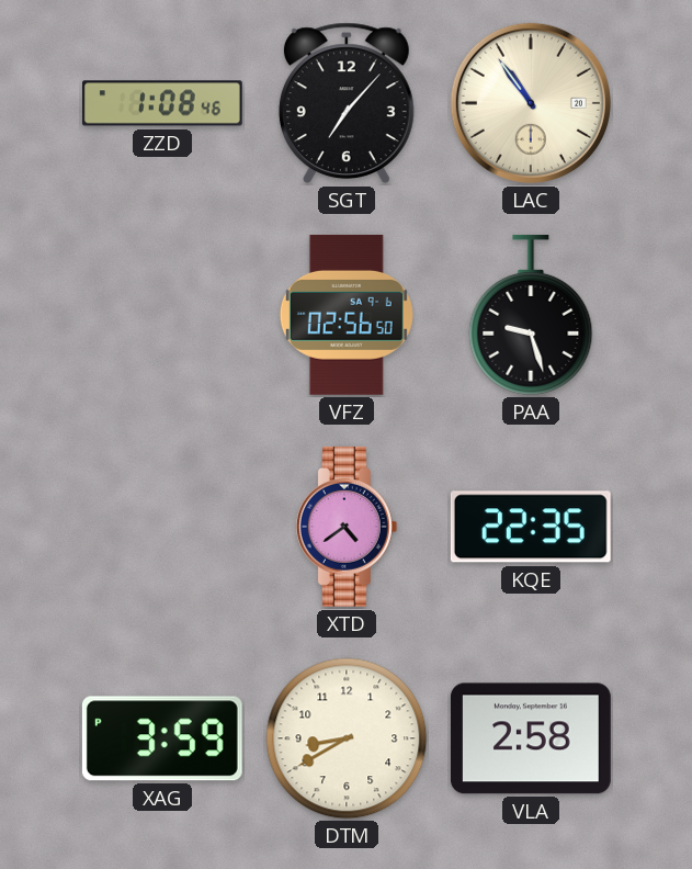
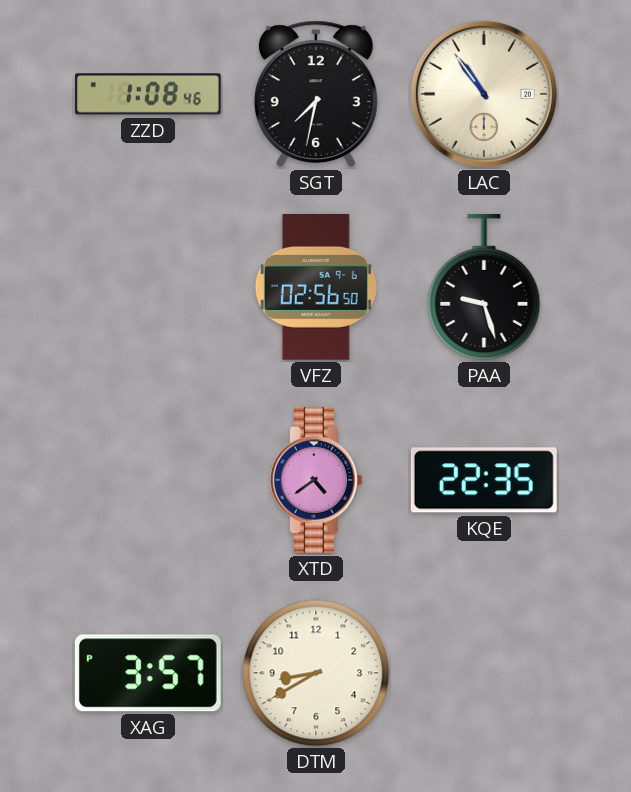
SGT: 7:07 -> 7:32 (316, 94)
XAG: 3:59 -> 3:57 (148, 673)
VLA: 2:58 -> none (531, 738)
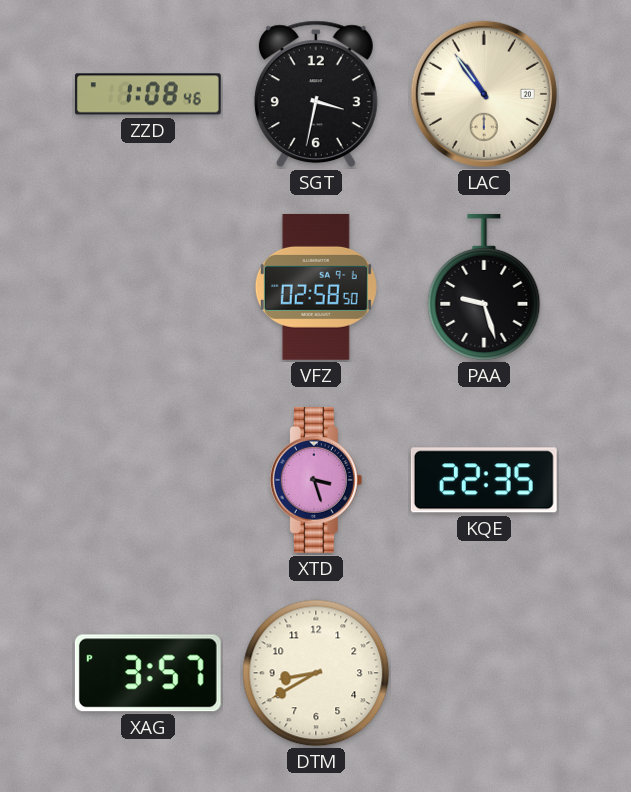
SGT: 7:32 -> 3:32 (316, 94)
VFZ: 02:56 -> 02:58 (316, 287)
XTD: 4:39 -> 3:27 (316, 480)
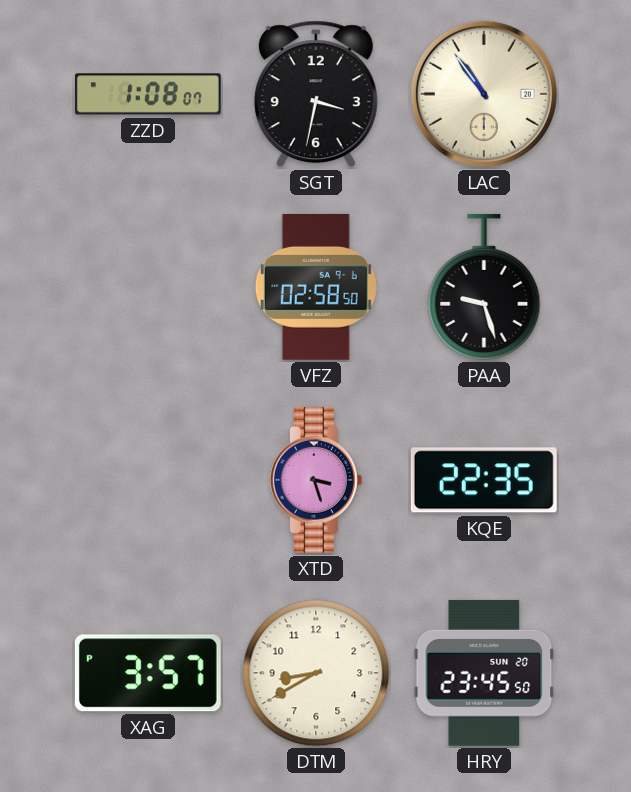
ZZD: 1:08:46 -> 1:08:07 (148, 94)
HRY: none -> 23:45 (484, 673)
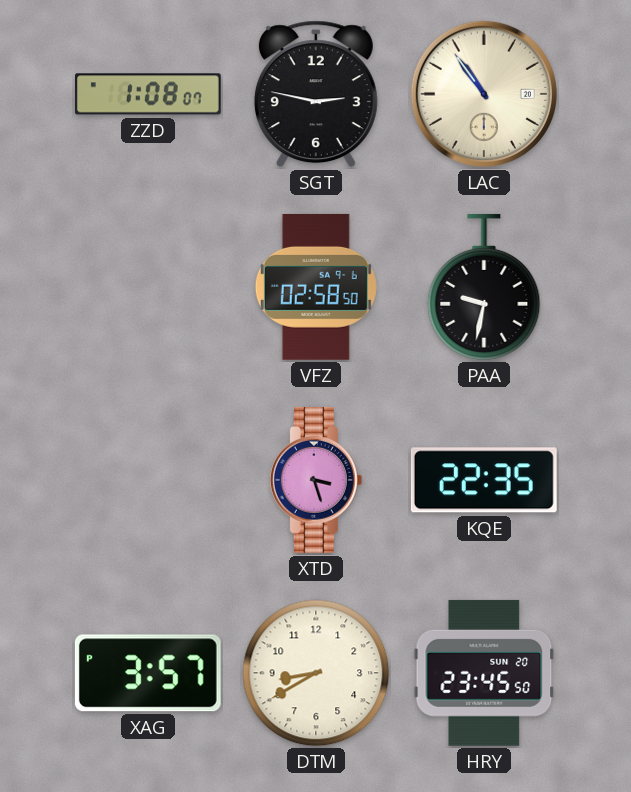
SGT: 3:32 -> 2:47 (316, 94)
PAA: 9:27 -> 9:32 (484, 287)
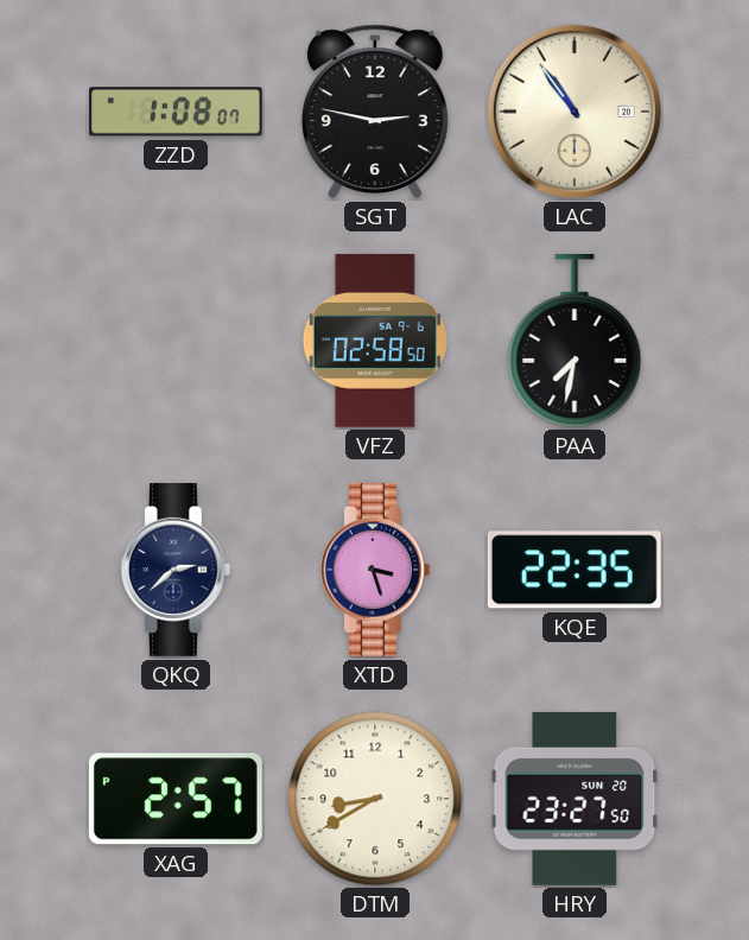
PAA: 9:32 -> 7:32 (575, 341)
QKQ: none -> 2:38 (176, 570)
XAG: 3:57 -> 2:57 (176, 799)
HRY: 23:45 -> 23:27 (575, 799)
